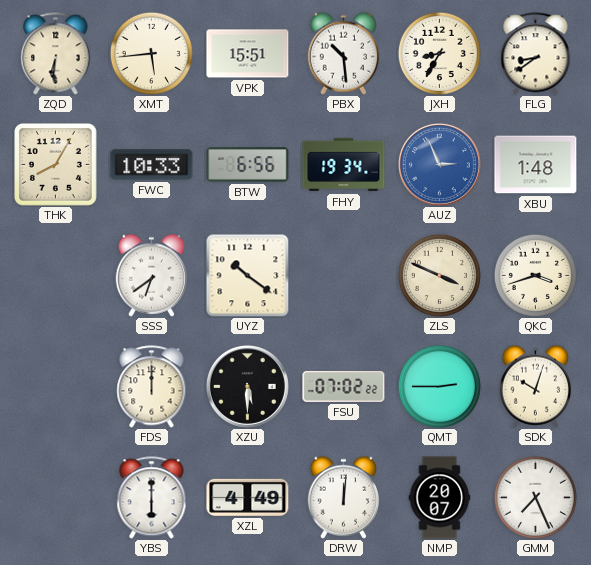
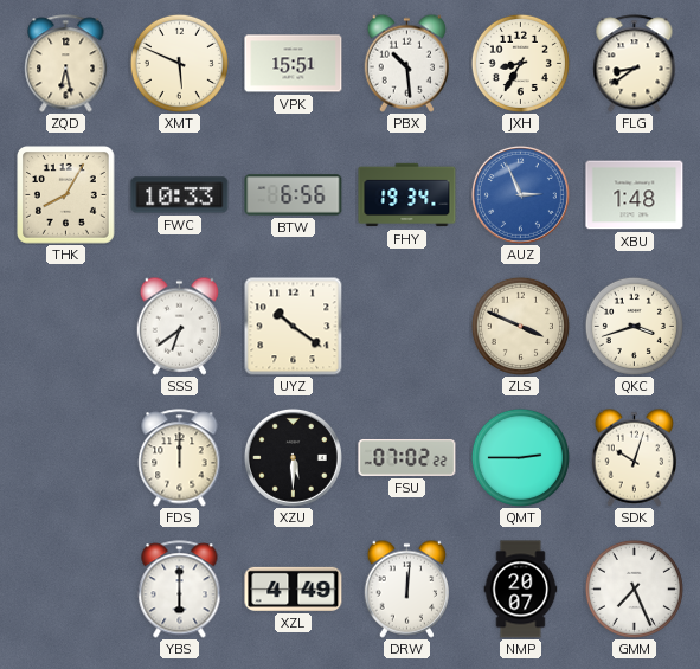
ZQD: 6:31 -> 6:28 (66, 64)
XMT: 5:44 -> 5:49 (179, 63)
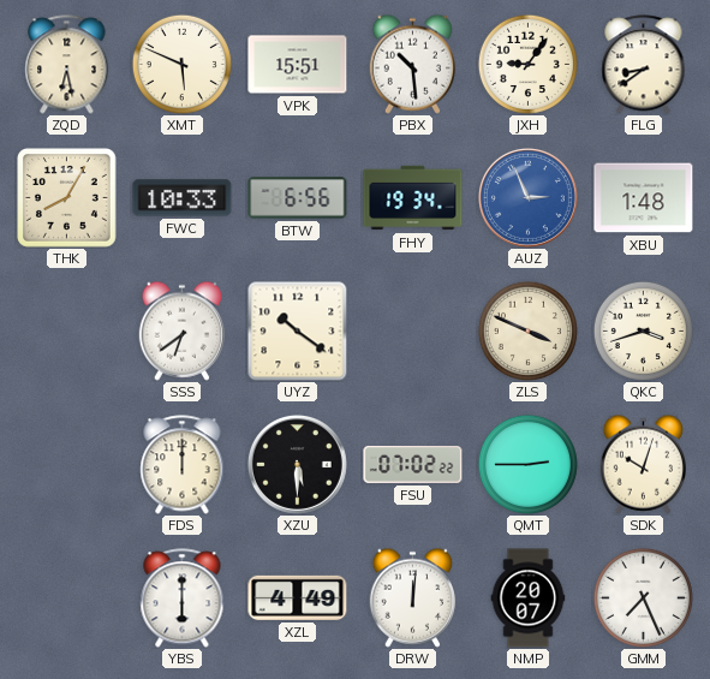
JXH: 8:35 -> 9:06 (527, 64)
